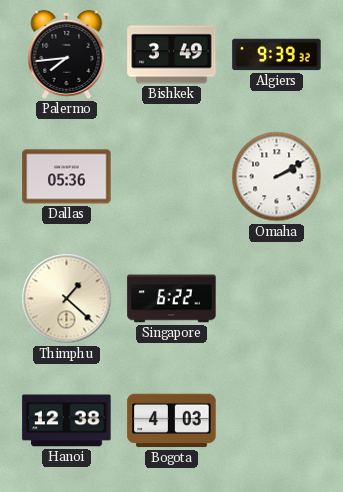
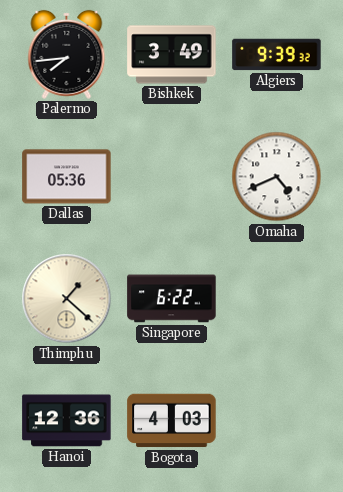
Omaha: 2:10 -> 4:41 (277, 177)
Hanoi: 12:38 -> 12:36 (67, 421)
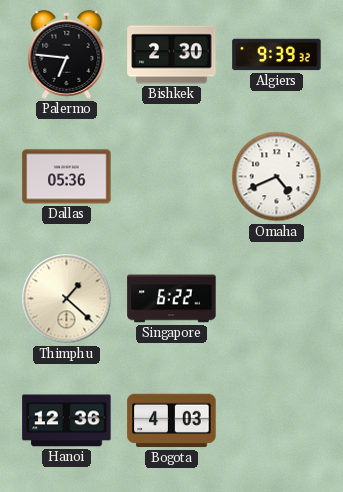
Palermo: 7:44 -> 6:46 (67, 54)
Bishkek: 3:49 -> 2:30 (172, 55)
